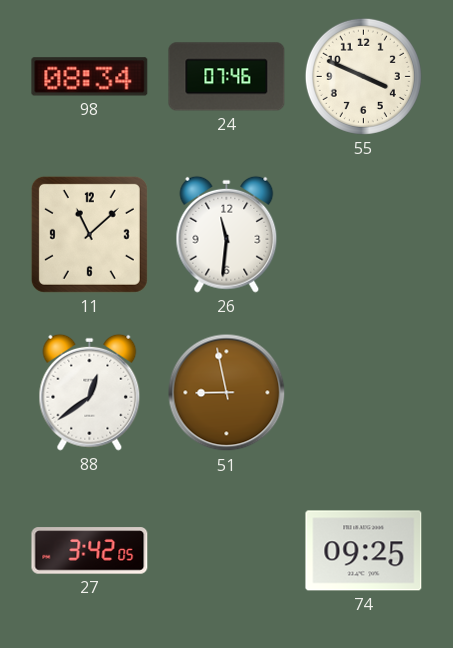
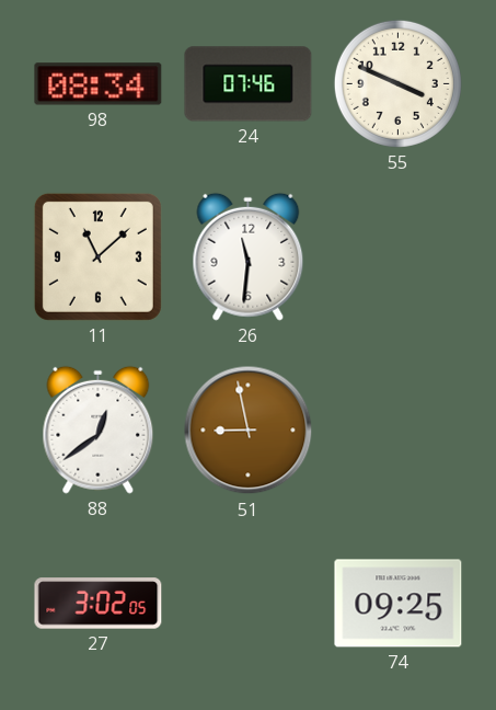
27: 3:42 -> 3:02 (99, 604)
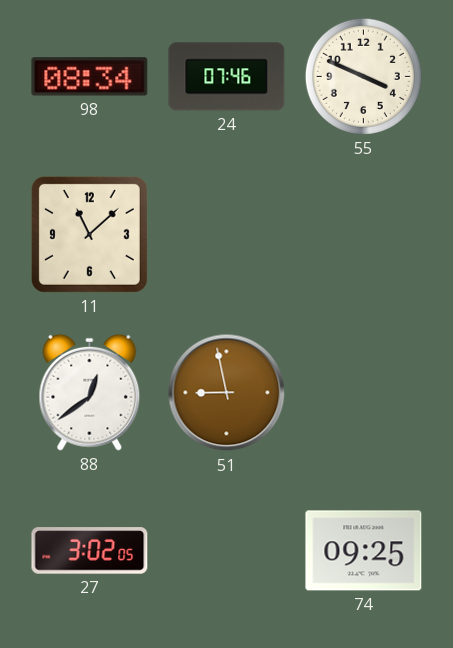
26: 11:31 -> none (249, 256)
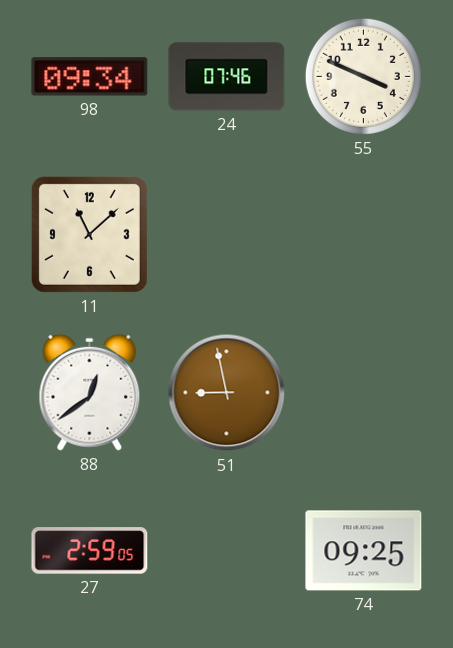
98: 08:34 -> 09:34 (90, 77)
27: 3:02 -> 2:59 (90, 551)
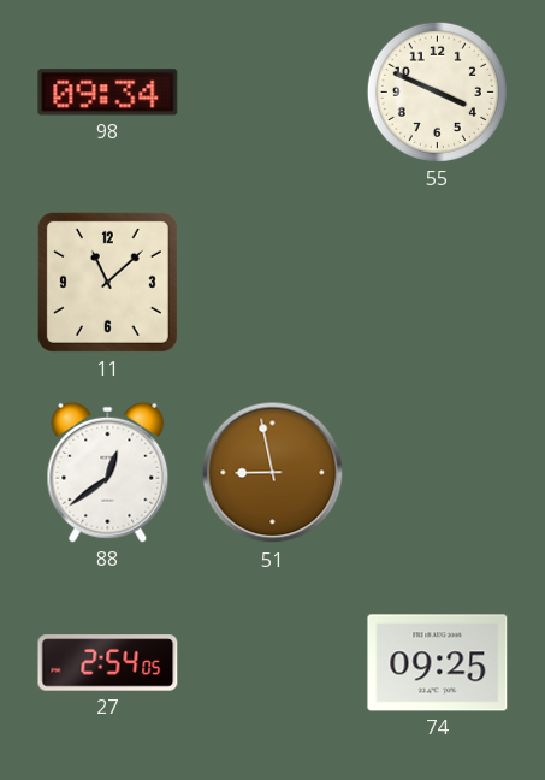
24: 07:46 -> none (227, 77)
27: 2:59 -> 2:54 (108, 663)
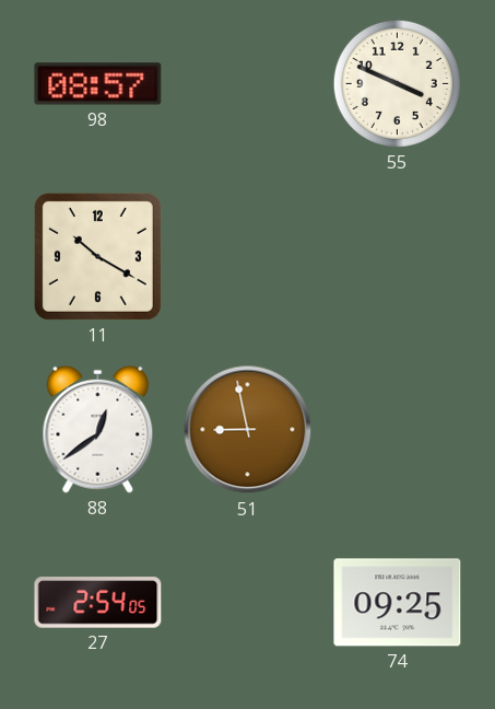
98: 09:34 -> 08:57 (98, 84)
11: 11:08 -> 10:20 (97, 256)
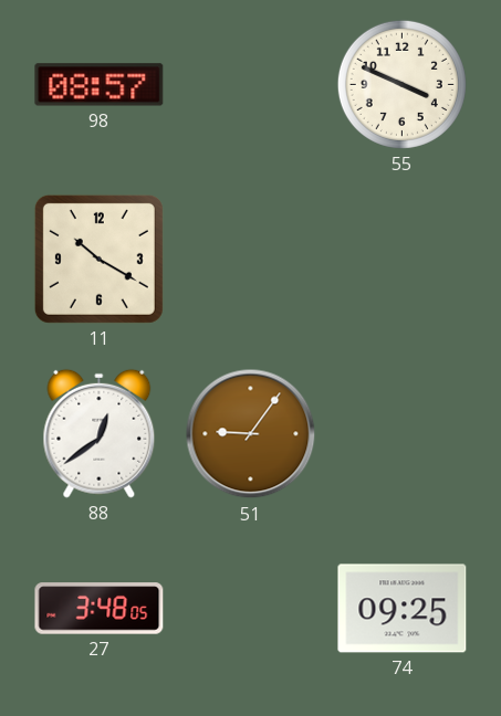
51: 8:58 -> 9:06 (251, 434)
27: 2:54 -> 3:48 (100, 609)
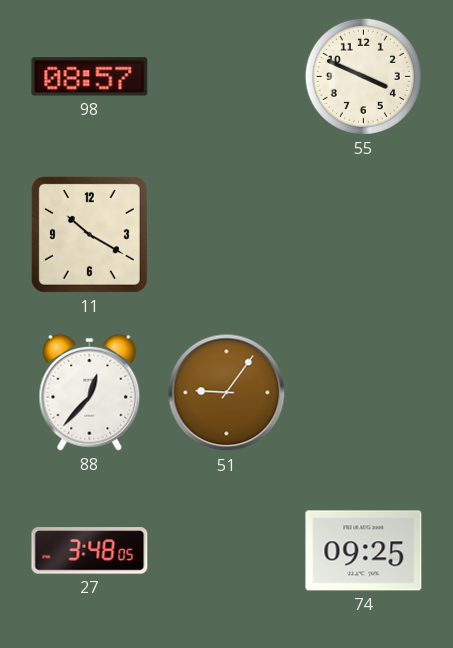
88: 12:39 -> 12:37 (90, 392)
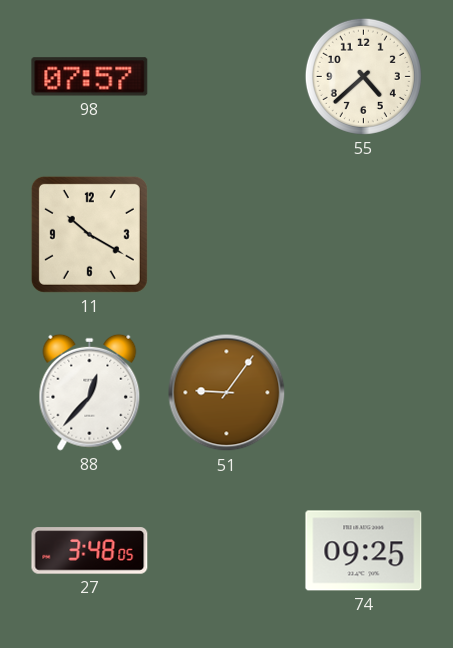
98: 08:57 -> 07:57 (90, 77)
55: 3:49 -> 4:38 (363, 76)
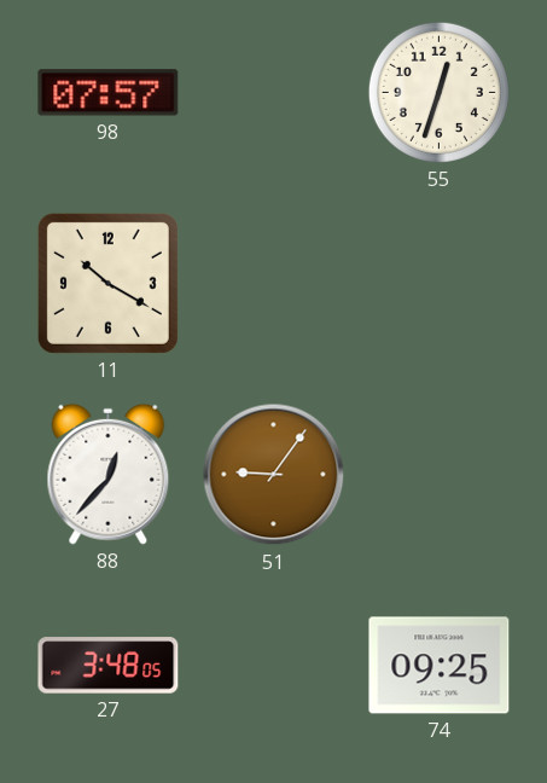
55: 4:38 -> 12:33 (438, 92)
